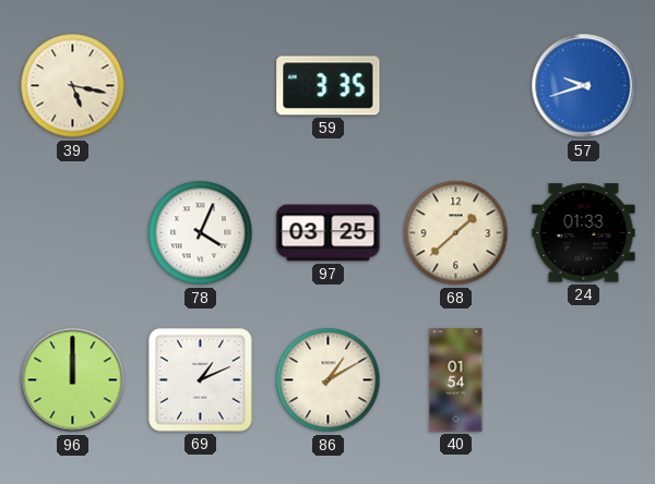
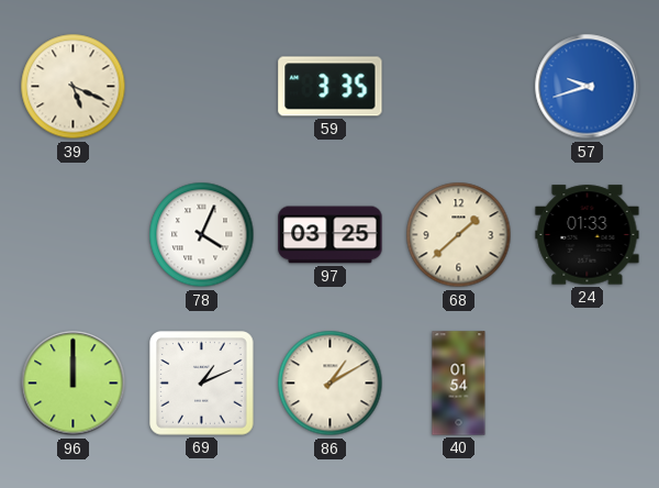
39: 5:17 -> 5:19 (74, 87)
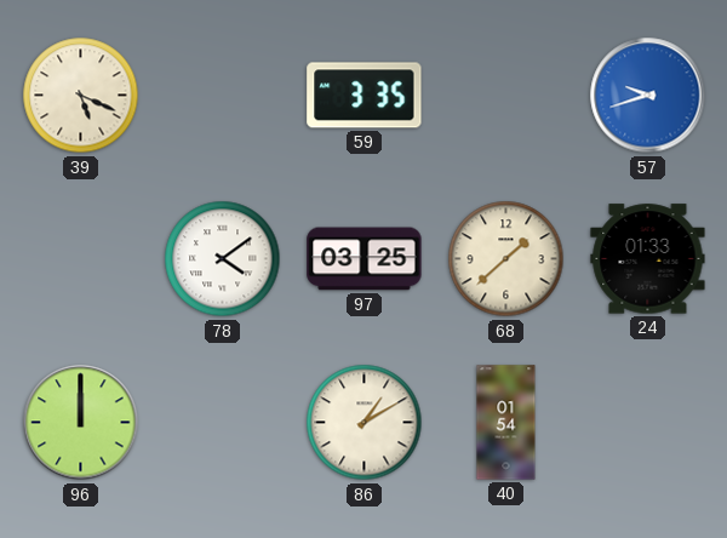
78: 4:04 -> 4:09 (223, 259)
69: 1:11 -> none (202, 384)
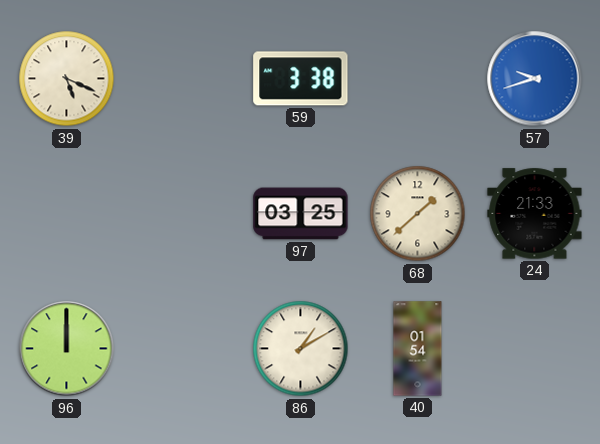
59: 3:35 -> 3:38 (301, 79)
78: 4:09 -> none (223, 259)
24: 01:33 -> 21:33 (535, 214)
